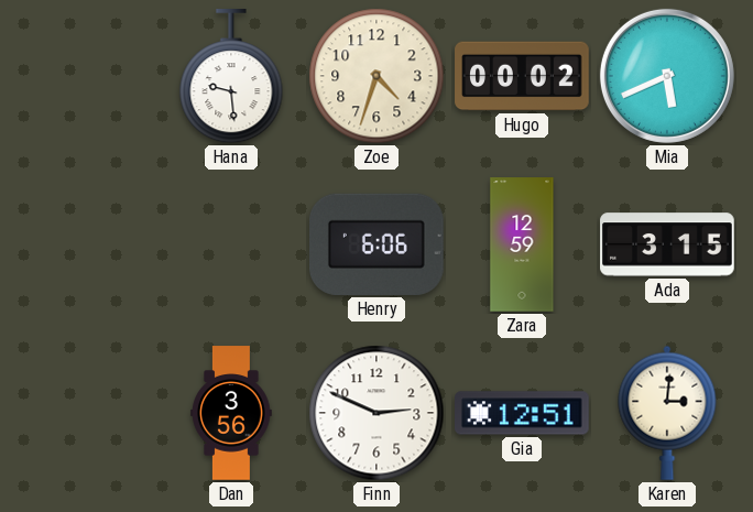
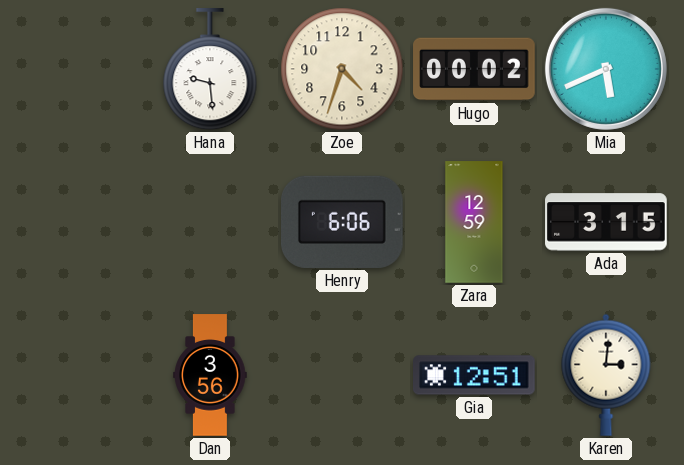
Finn: 2:49 -> none (376, 413)
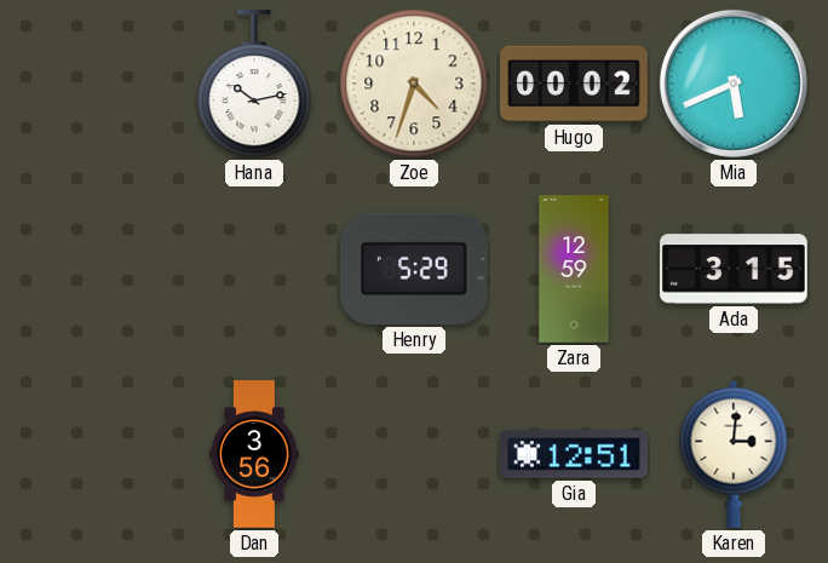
Hana: 9:29 -> 10:13 (254, 85)
Henry: 6:06 -> 5:29 (415, 269)
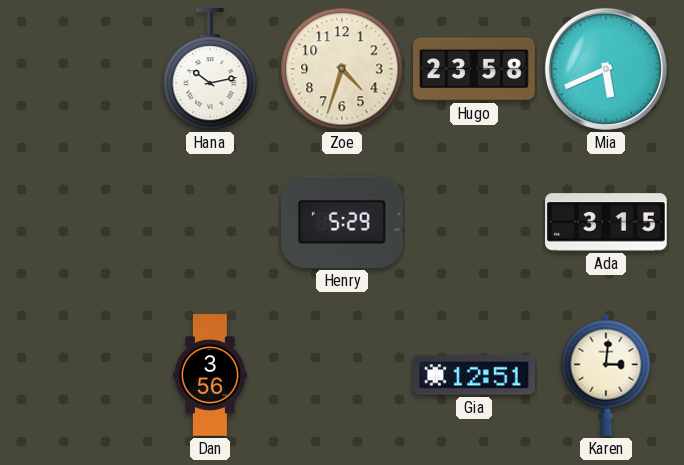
Hugo: 00:02 -> 23:58 (474, 69)
Zara: 12:59 -> none (574, 269)
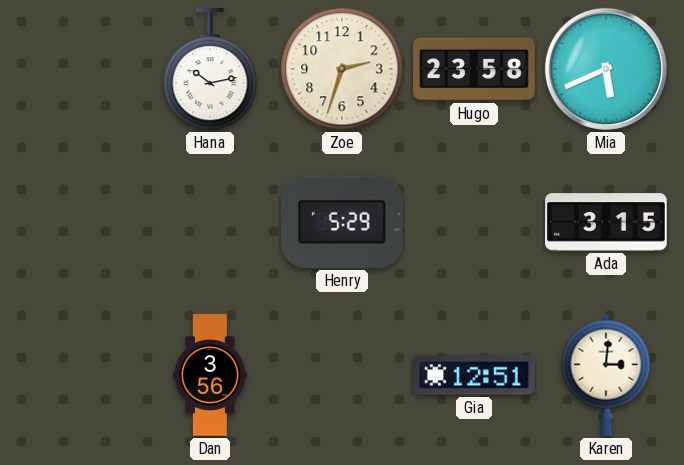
Zoe: 4:33 -> 2:33 (342, 69)
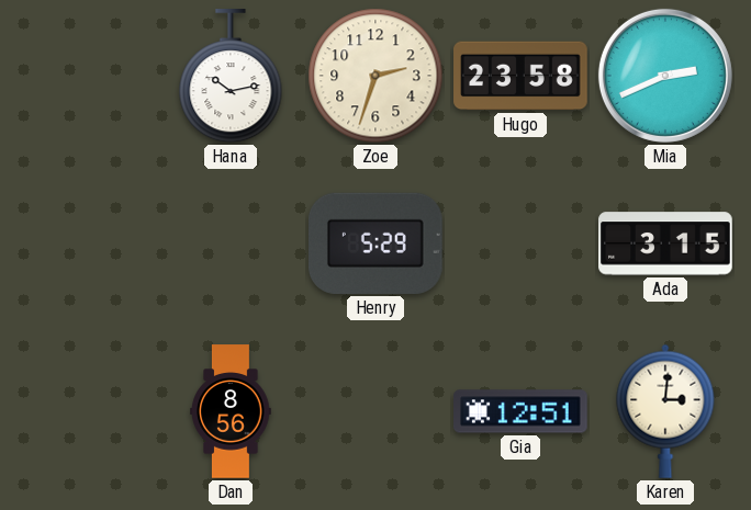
Mia: 5:41 -> 2:41 (665, 76)
Dan: 3:56 -> 8:56 (231, 411)
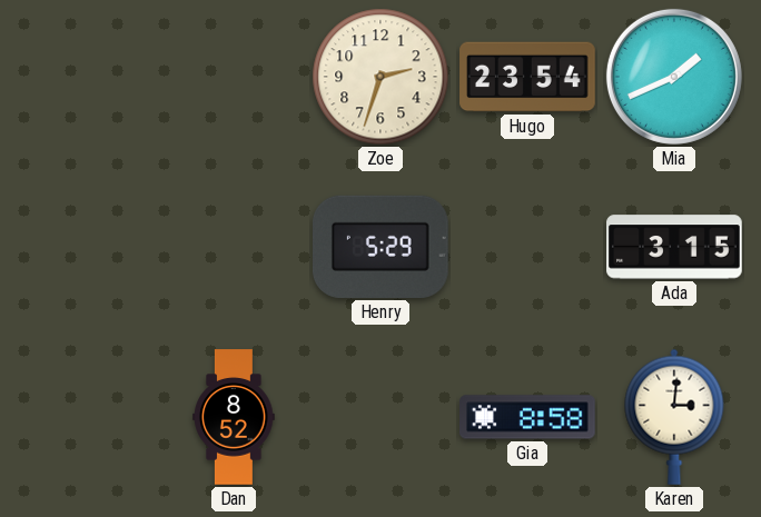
Hana: 10:13 -> none (231, 77)
Hugo: 23:58 -> 23:54 (527, 77)
Mia: 2:41 -> 1:41 (674, 77)
Dan: 8:56 -> 8:52 (234, 417)
Gia: 12:51 -> 8:58 (527, 417)
